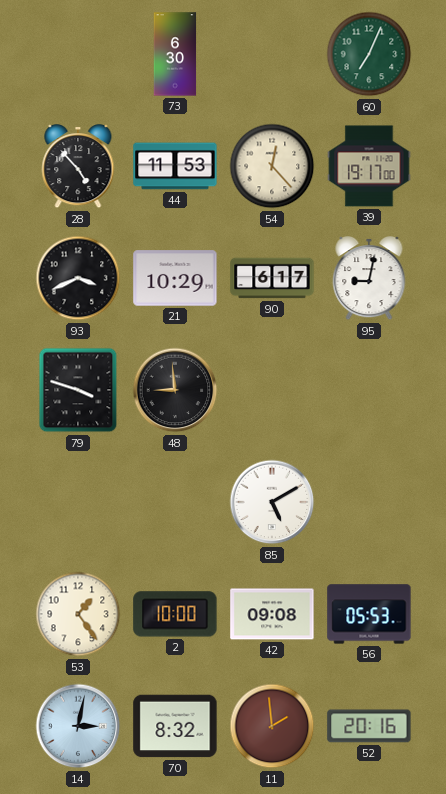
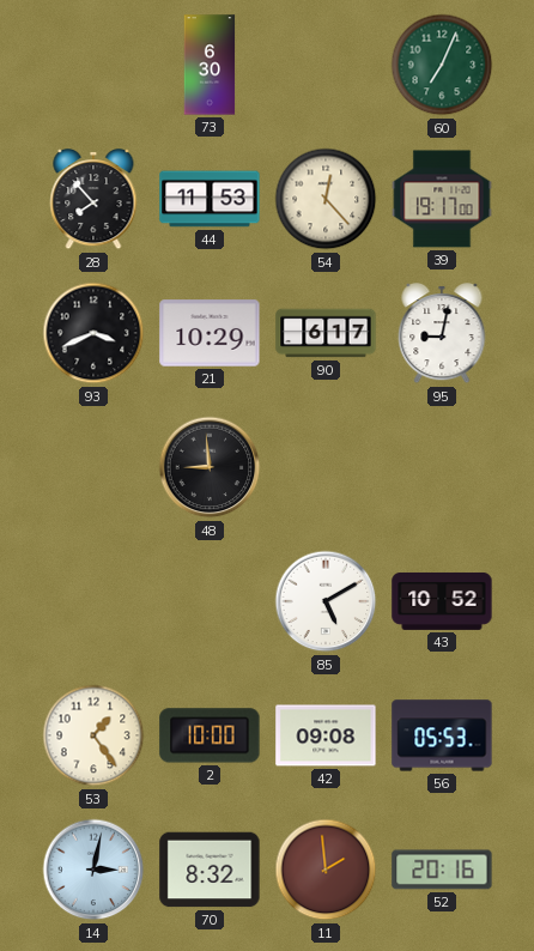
28: 4:53 -> 7:53 (93, 200)
79: 3:48 -> none (78, 390)
43: none -> 10:52 (442, 601)
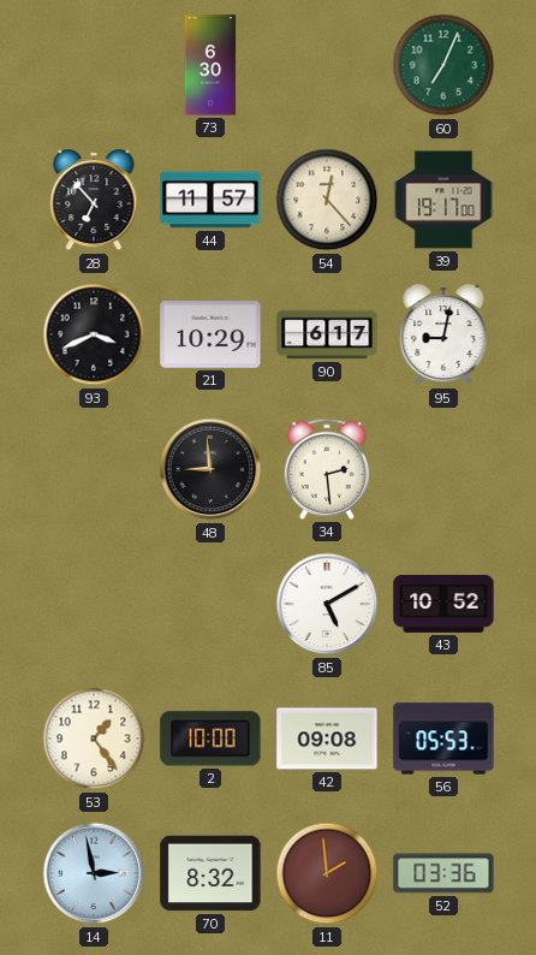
28: 7:53 -> 6:53 (94, 201)
44: 11:53 -> 11:57 (210, 200)
34: none -> 2:29 (327, 469)
14: 3:02 -> 2:58 (94, 873)
52: 20:16 -> 03:36 (443, 873)
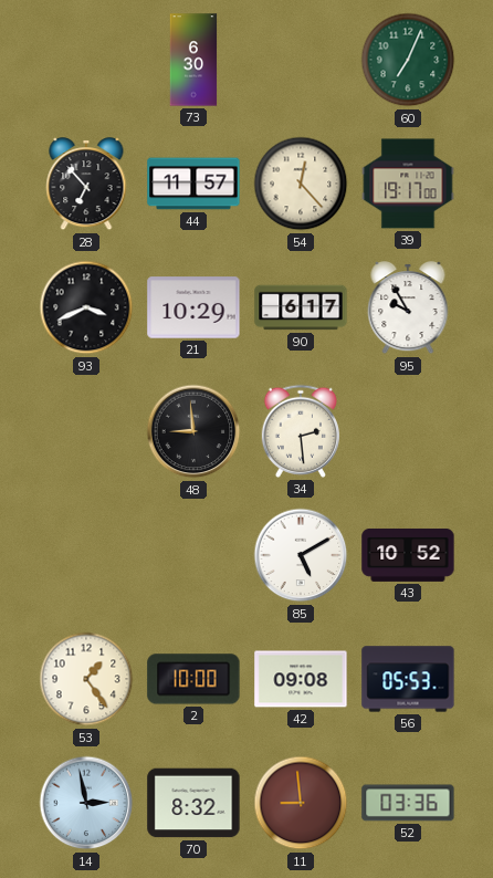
95: 9:02 -> 9:55 (408, 309)
11: 1:59 -> 8:59 (301, 803)
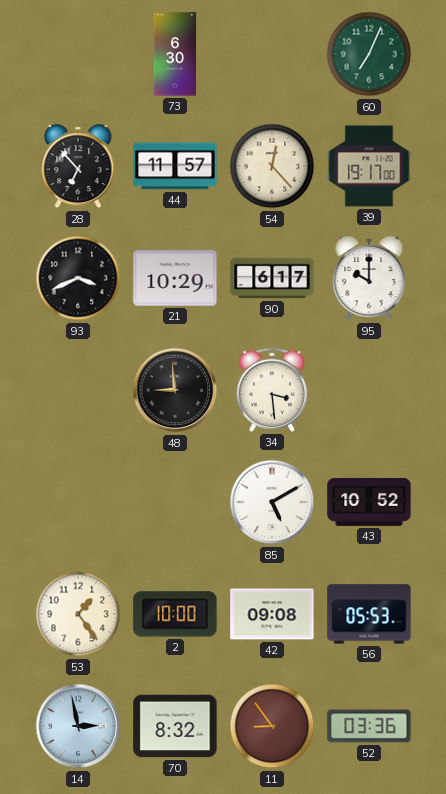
95: 9:55 -> 10:00 (369, 279)
34: 2:29 -> 3:29 (272, 390)
11: 8:59 -> 8:54 (272, 726)
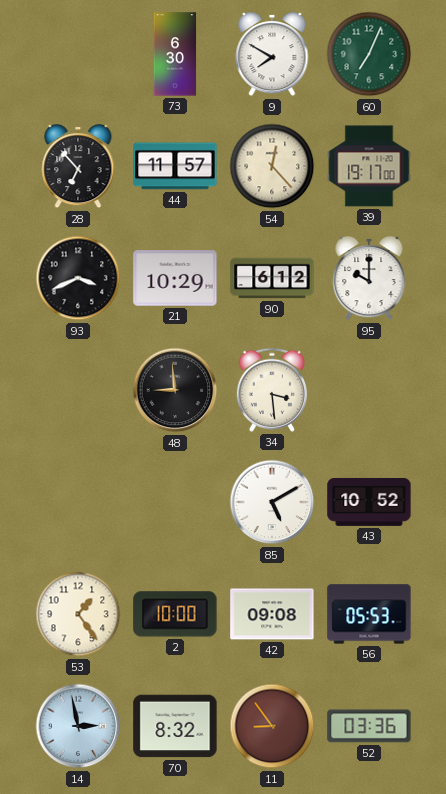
9: none -> 7:50 (272, 55)
90: 6:17 -> 6:12 (272, 278)
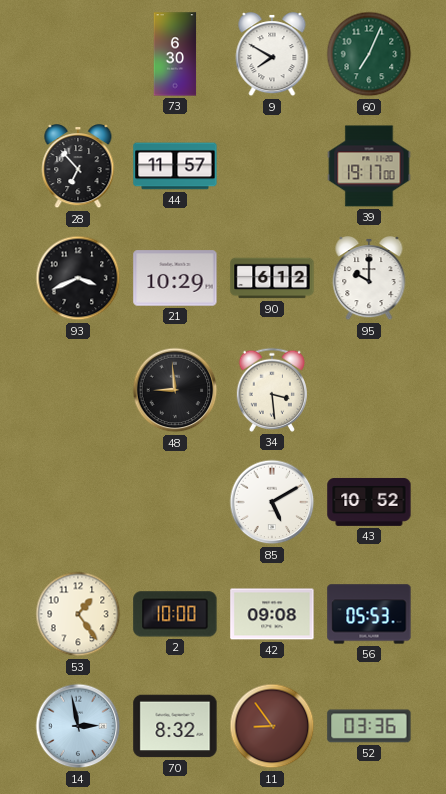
54: 12:23 -> none (272, 166)
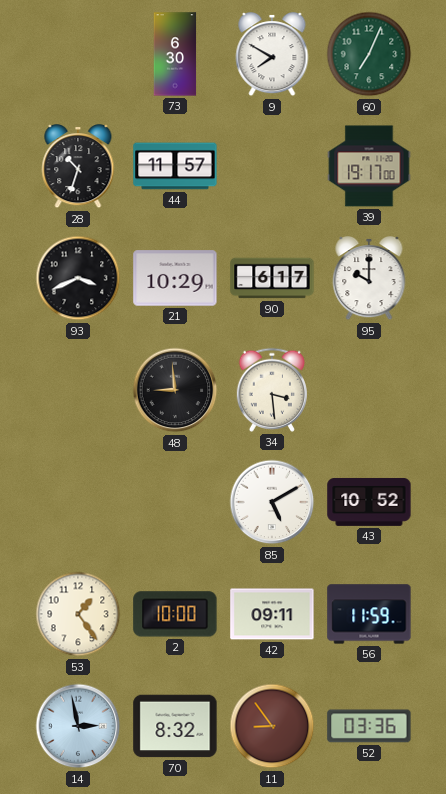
28: 6:53 -> 10:33 (78, 167)
90: 6:12 -> 6:17 (272, 278)
42: 09:08 -> 09:11 (272, 614)
56: 05:53 -> 11:59 (369, 614)
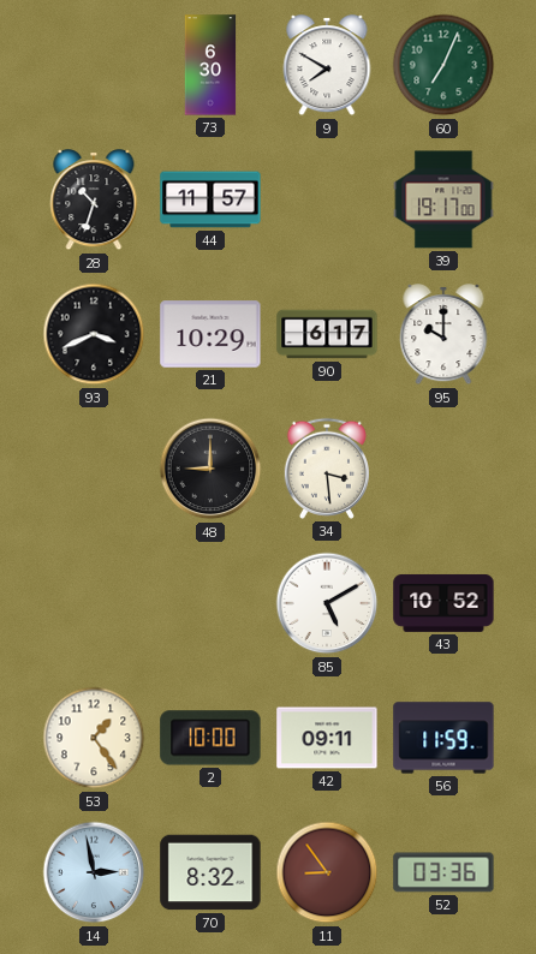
48: 8:59 -> 9:00 (210, 469)
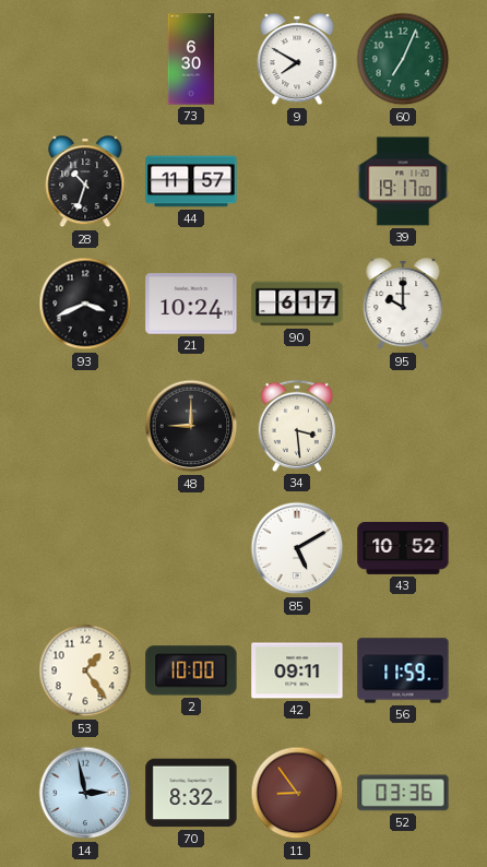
21: 10:29 -> 10:24 (191, 304)
